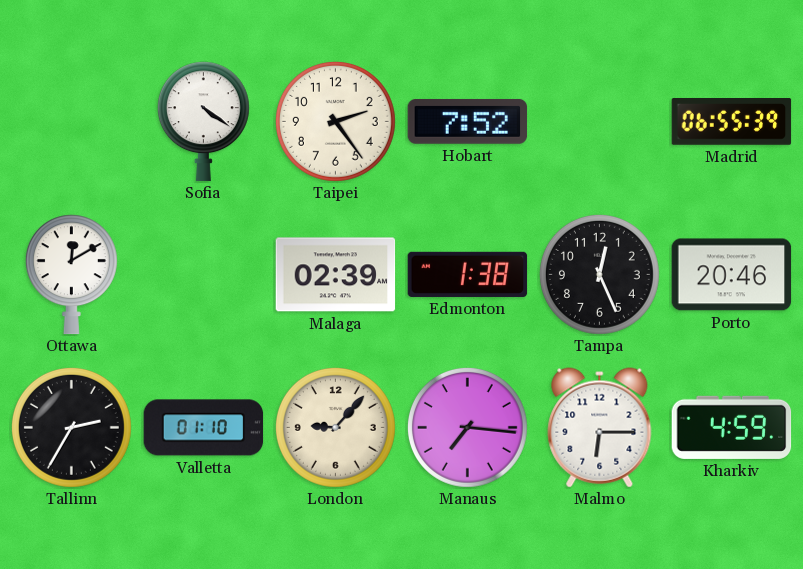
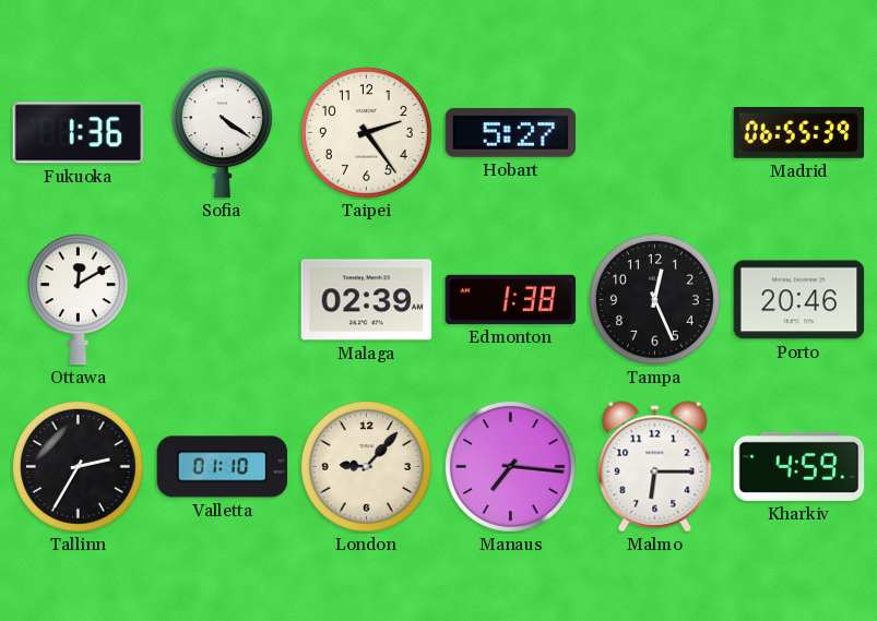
Fukuoka: none -> 1:36 (79, 133)
Hobart: 7:52 -> 5:27 (511, 132)
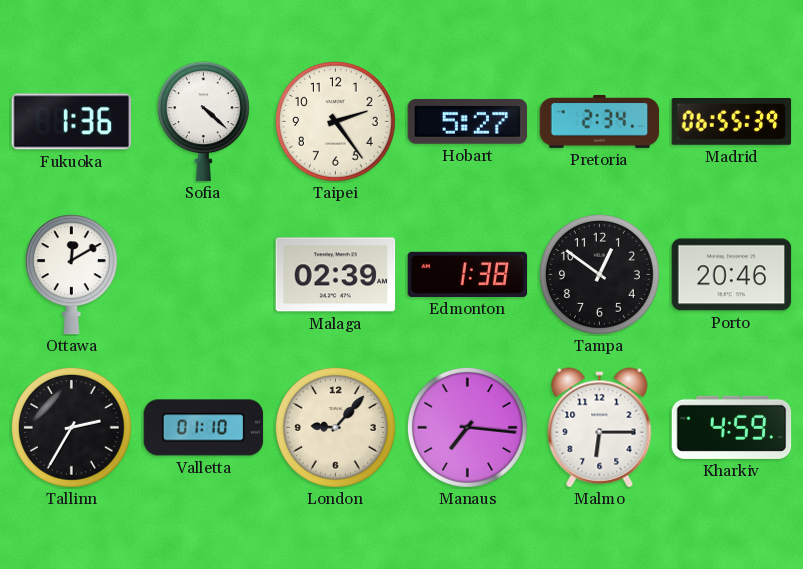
Sofia: 4:21 -> 4:22 (203, 122)
Pretoria: none -> 2:34 (600, 121)
Tampa: 12:26 -> 12:51 (599, 274)
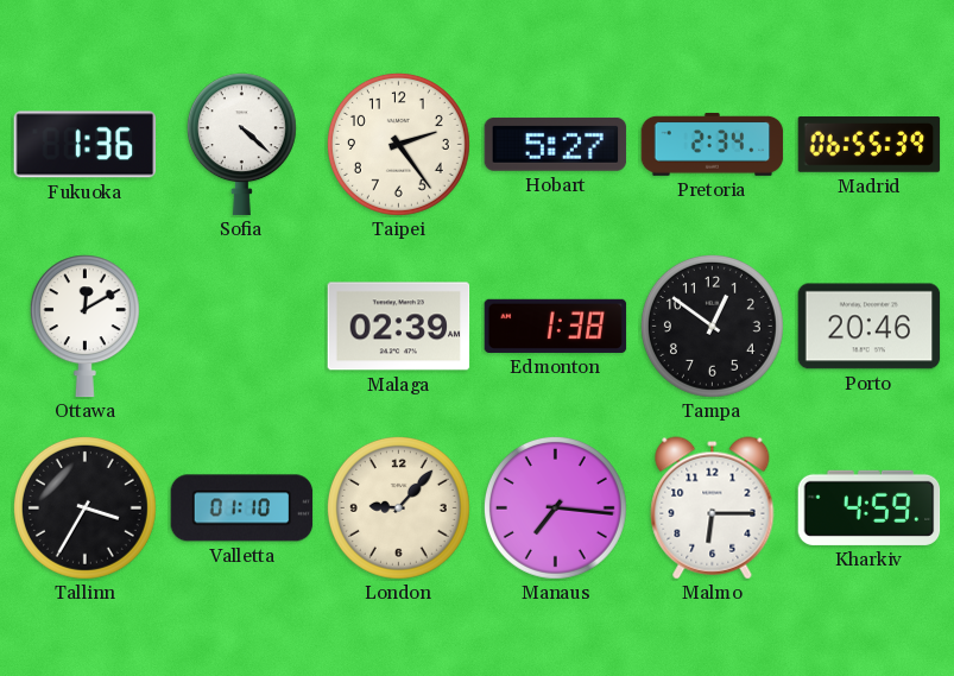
Tallinn: 2:35 -> 3:35 (84, 507)
